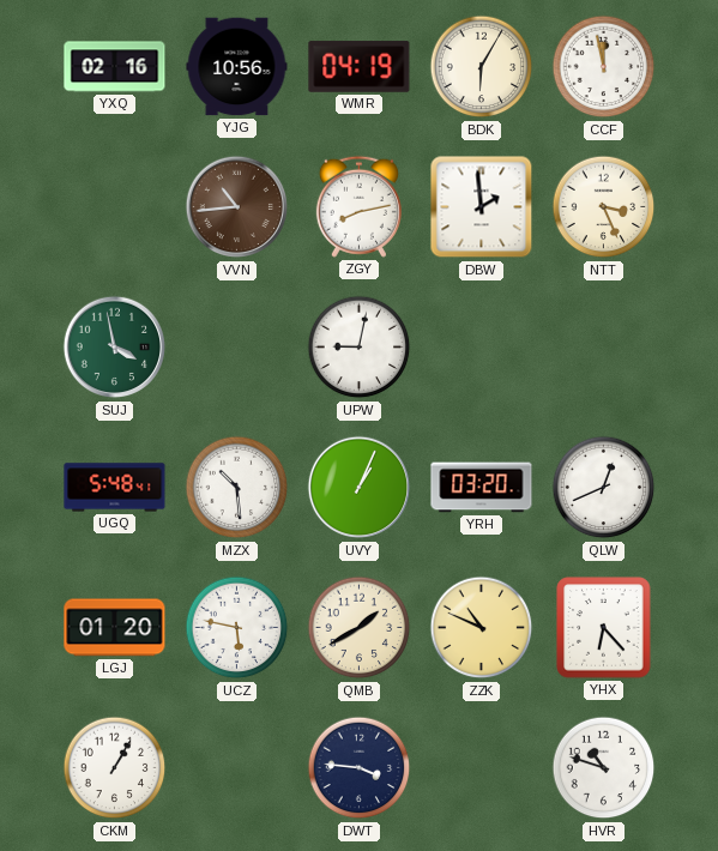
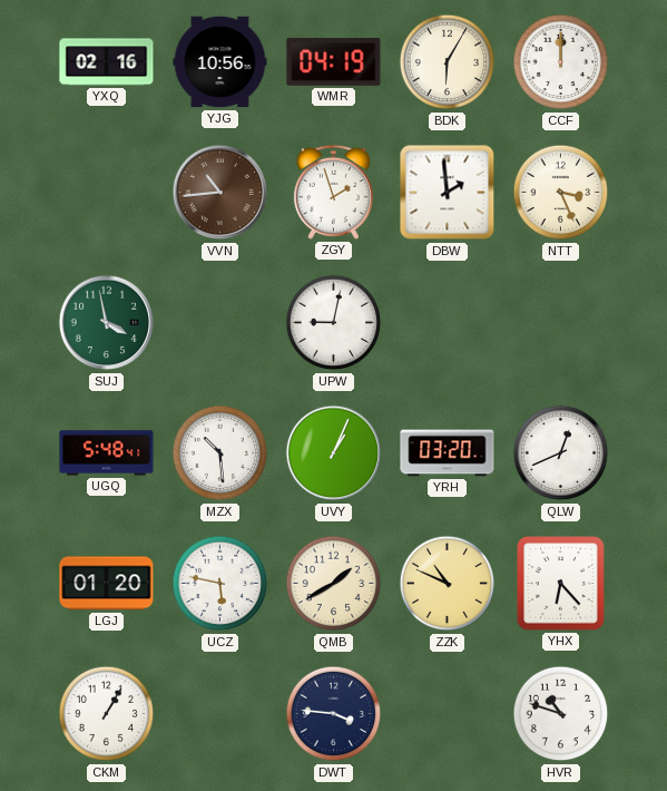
CCF: 11:58 -> 12:00 (561, 62)
ZGY: 8:13 -> 1:57 (333, 192)
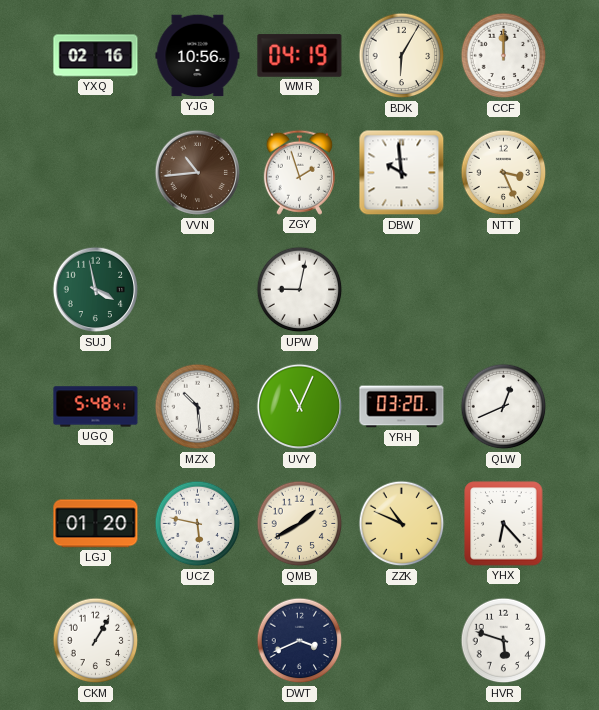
DBW: 1:59 -> 9:59 (402, 173)
UVY: 1:04 -> 11:04 (300, 407)
DWT: 3:46 -> 3:41 (300, 641)
HVR: 10:48 -> 5:48 (504, 641)
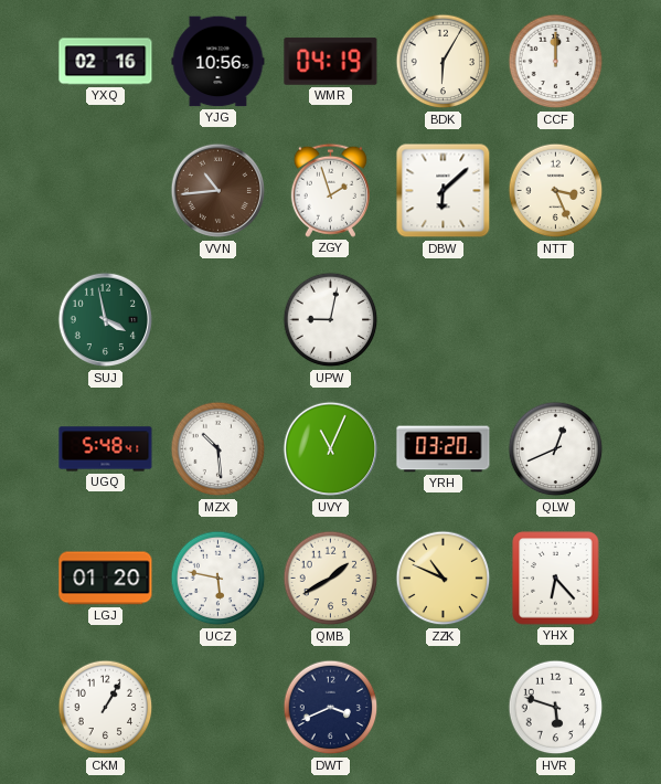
DBW: 9:59 -> 6:08 (444, 191)
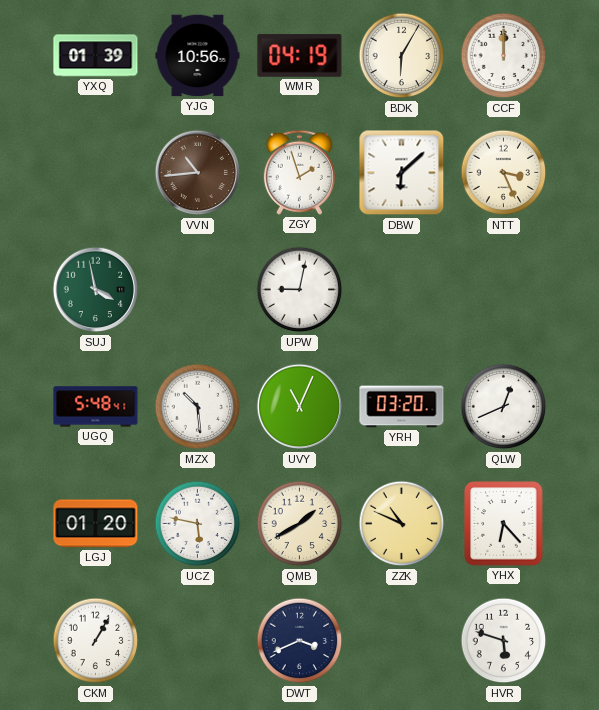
YXQ: 02:16 -> 01:39 (96, 56)
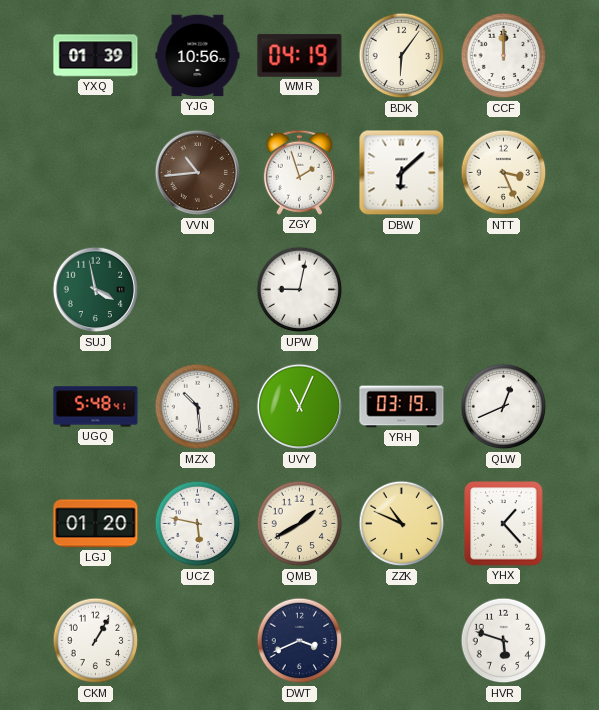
BDK: 6:05 -> 6:06 (402, 56)
YRH: 03:20 -> 03:19 (402, 407)
YHX: 6:23 -> 1:23 (504, 524)
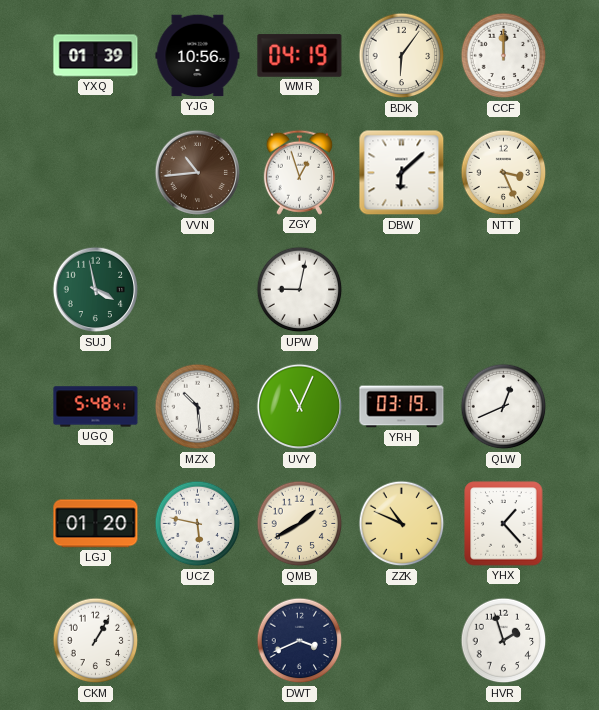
ZGY: 1:57 -> 12:57 (299, 172)
HVR: 5:48 -> 1:57 (504, 641)
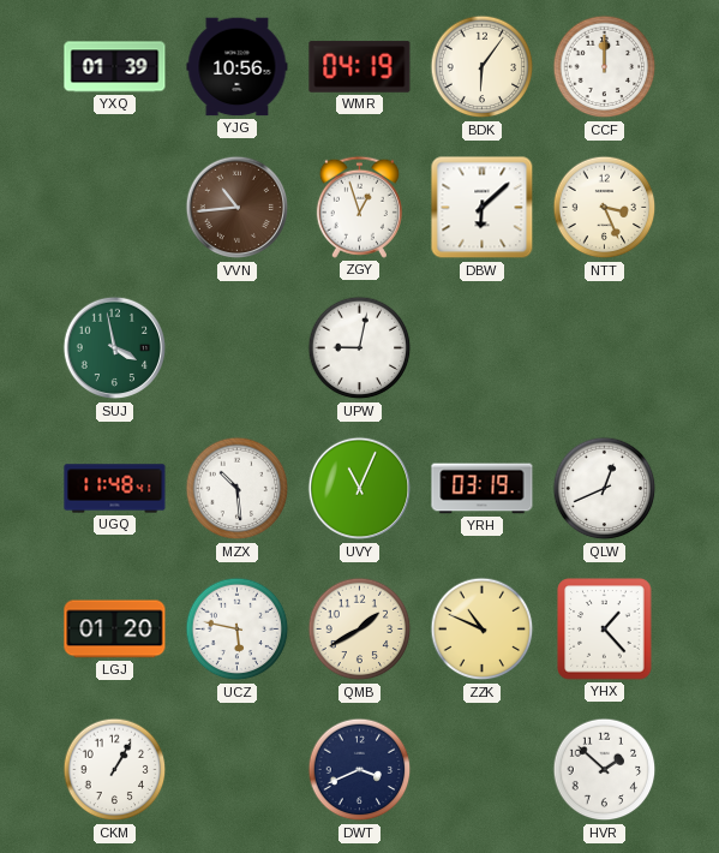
UGQ: 5:48 -> 11:48 (115, 489)
HVR: 1:57 -> 1:52 (605, 770)
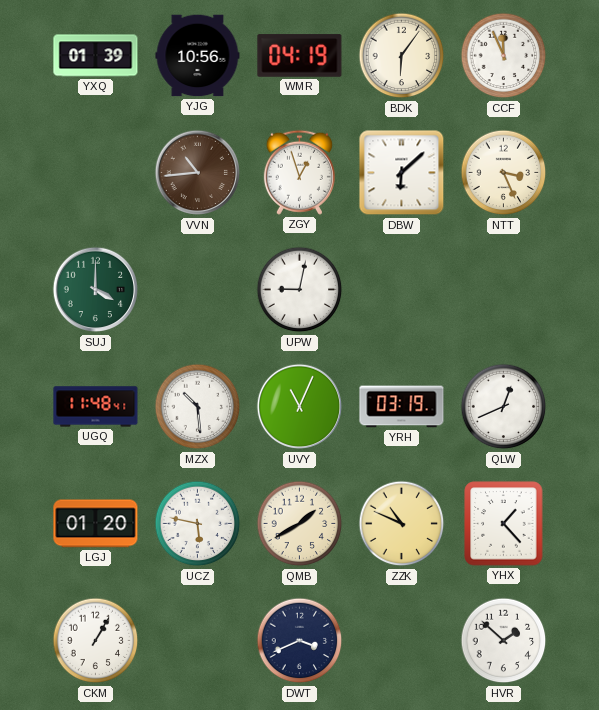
CCF: 12:00 -> 11:56 (504, 56)
SUJ: 3:58 -> 4:00 (96, 290)
